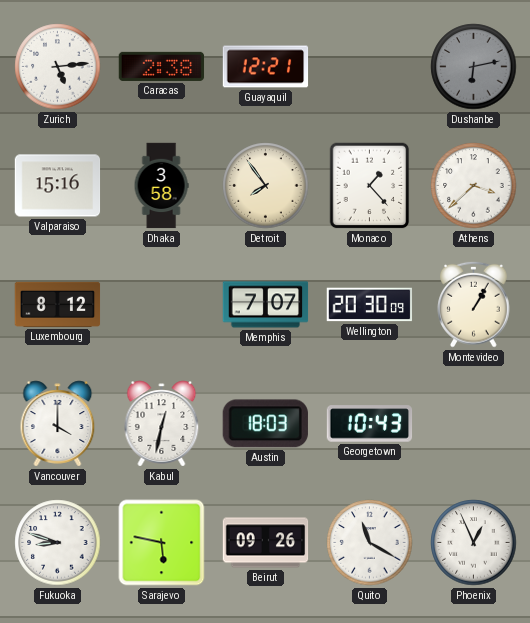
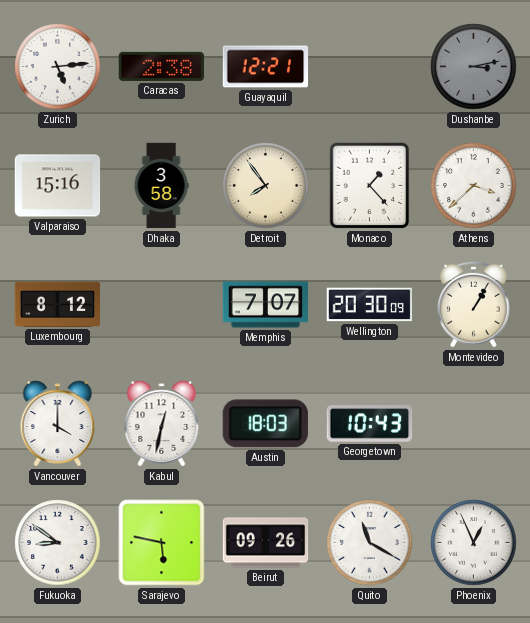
Dushanbe: 6:13 -> 3:13 (474, 67)
Fukuoka: 8:48 -> 8:51 (58, 543)
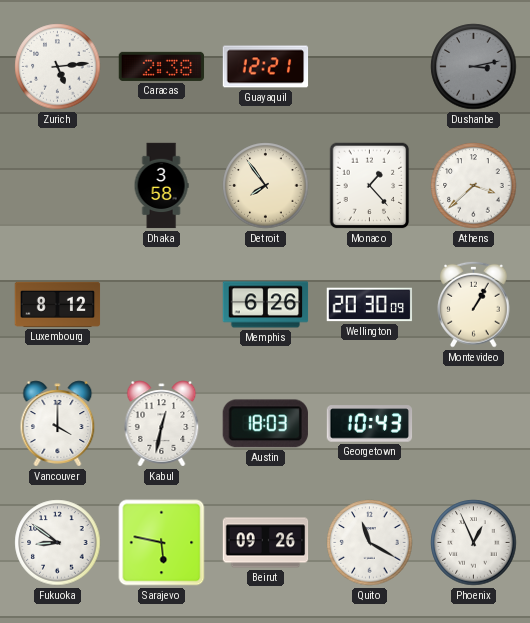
Valparaiso: 15:16 -> none (58, 186)
Memphis: 7:07 -> 6:26 (266, 305)
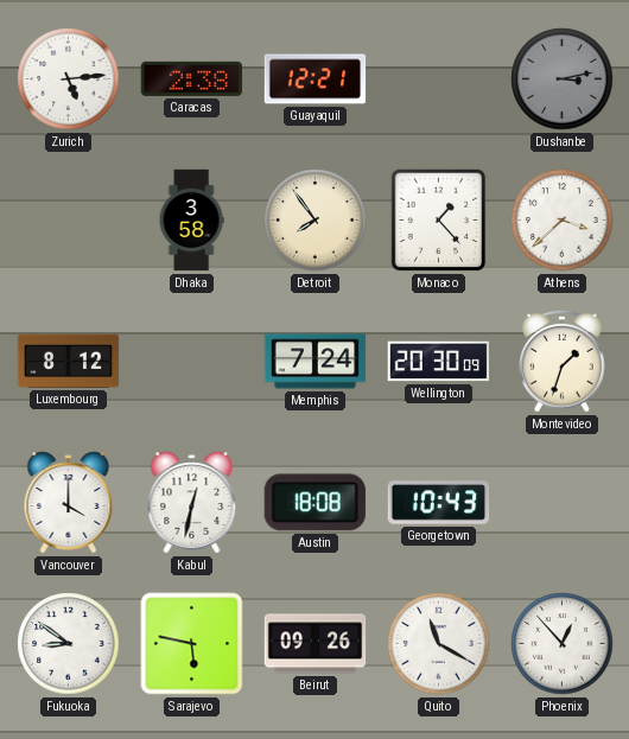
Memphis: 6:26 -> 7:24 (316, 362)
Montevideo: 1:05 -> 1:33 (563, 361)
Austin: 18:03 -> 18:08 (314, 503)
Phoenix: 12:56 -> 12:53 (563, 644)
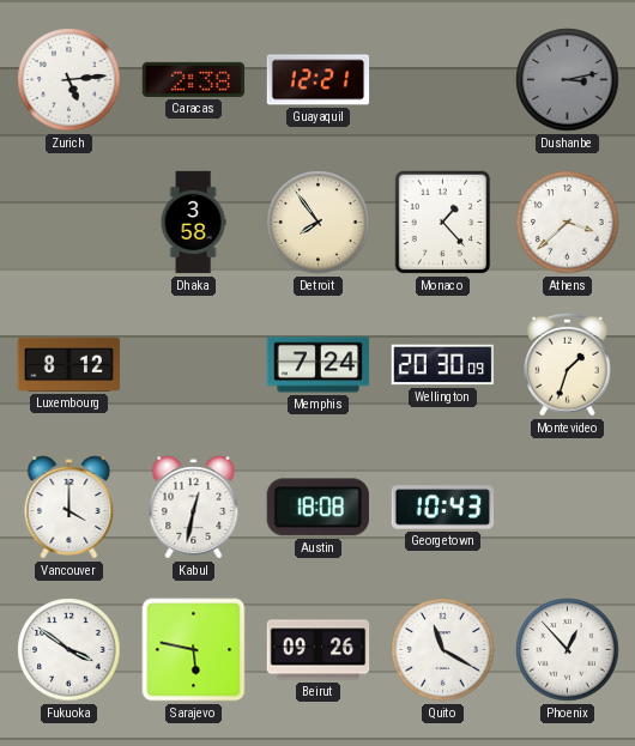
Fukuoka: 8:51 -> 3:51 (69, 650)
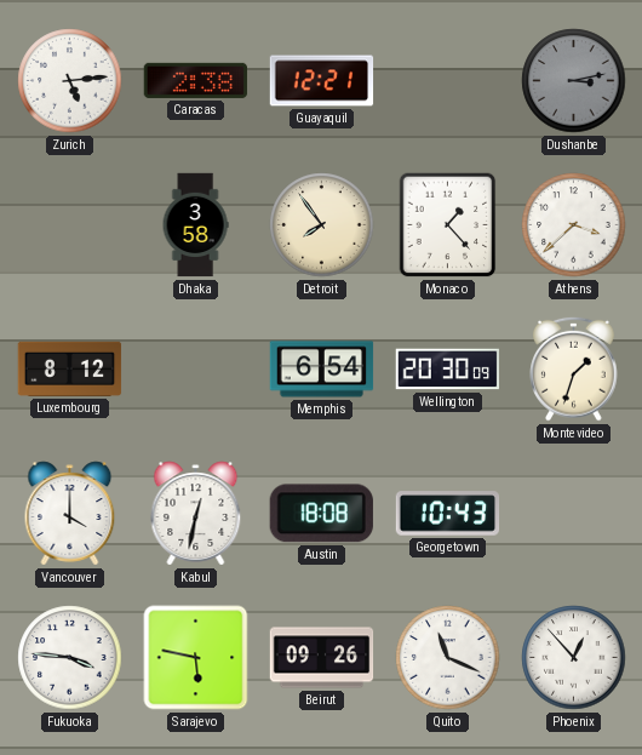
Memphis: 7:24 -> 6:54 (322, 370)
Fukuoka: 3:51 -> 3:46 (70, 658)
Quito: 11:20 -> 11:19 (448, 658)
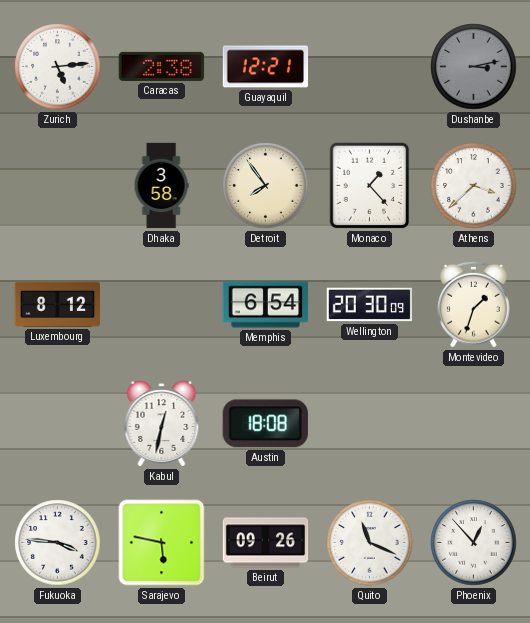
Vancouver: 4:00 -> none (70, 514)
Georgetown: 10:43 -> none (448, 514)
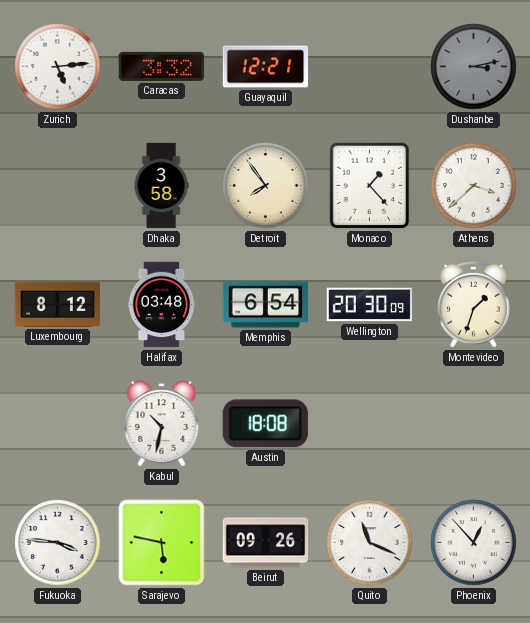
Caracas: 2:38 -> 3:32 (162, 66)
Halifax: none -> 03:48 (162, 305)
Kabul: 12:32 -> 10:32 (162, 424)
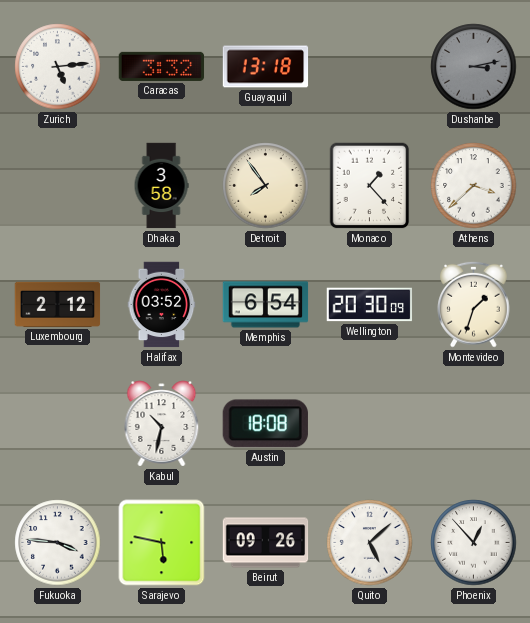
Guayaquil: 12:21 -> 13:18 (266, 67)
Luxembourg: 8:12 -> 2:12 (58, 304)
Halifax: 03:48 -> 03:52 (162, 305)
Quito: 11:19 -> 5:08 (370, 543)
